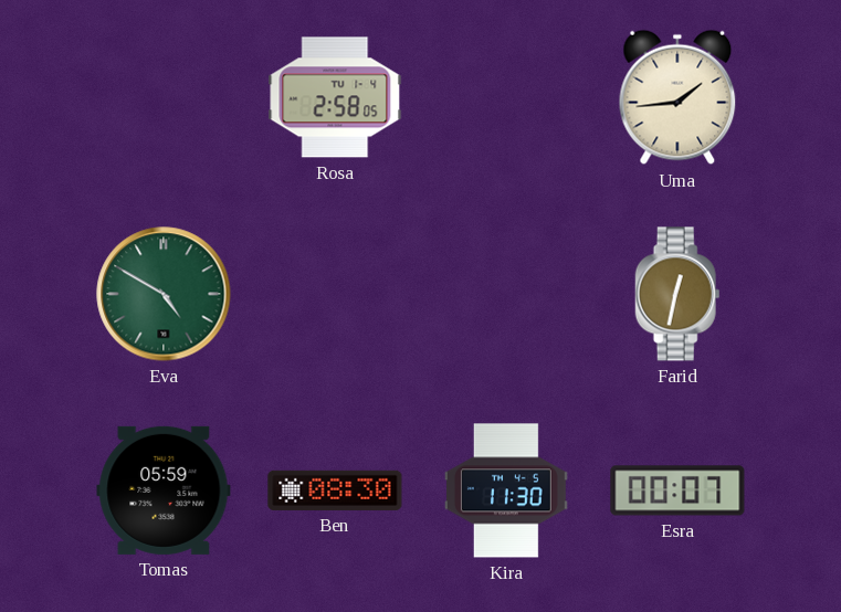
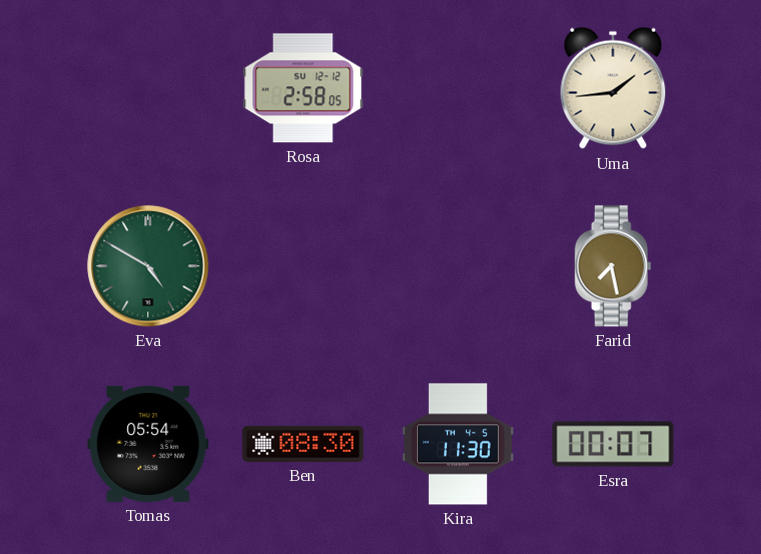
Rosa date: TU 1-4 -> SU 12-12 (303, 88)
Farid: 12:32 -> 7:28 (613, 266)
Tomas: 05:59 -> 05:54 (148, 444)
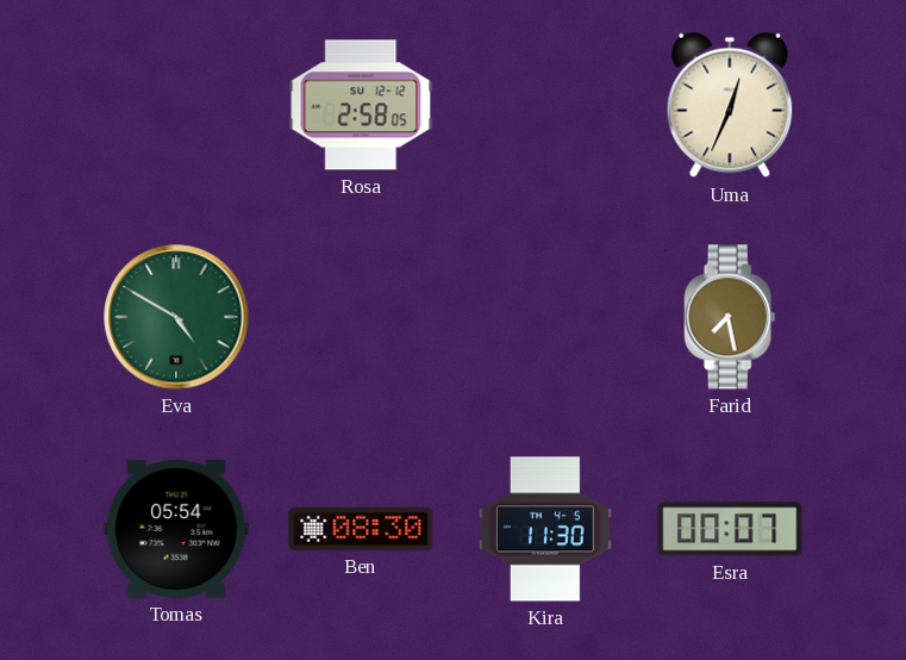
Uma: 1:44 -> 12:34 (730, 105)
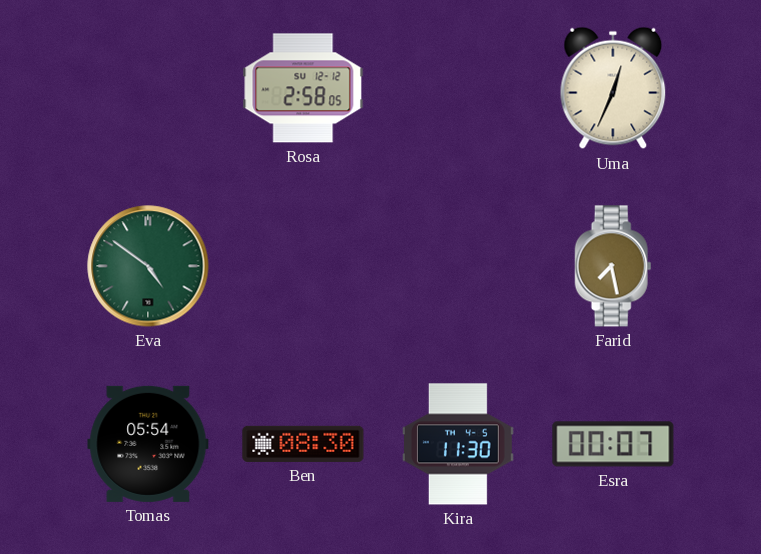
Eva: 4:50 -> 4:51 (148, 266)
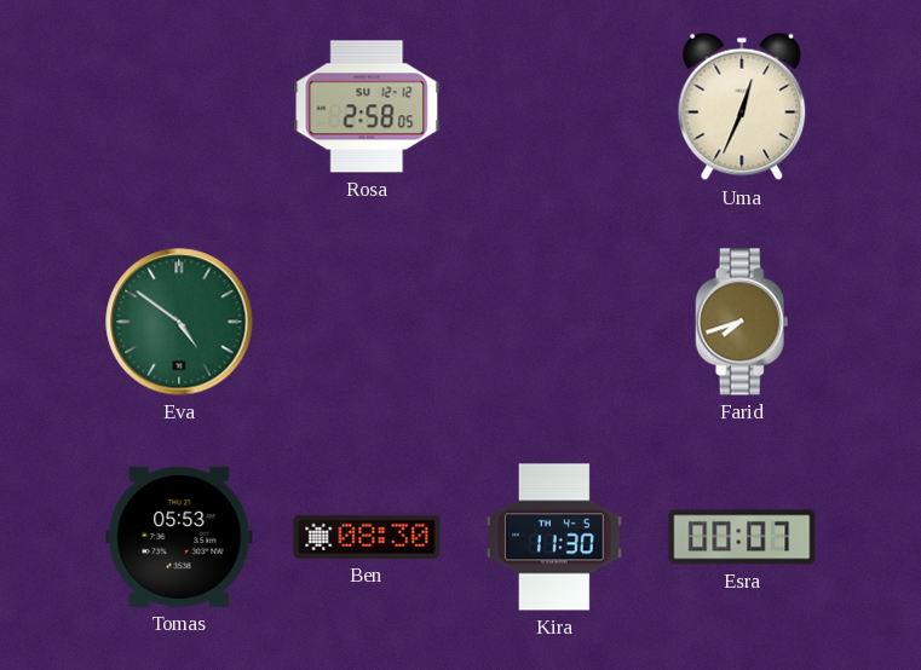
Farid: 7:28 -> 7:42 (742, 322)
Tomas: 05:54 -> 05:53 (179, 537)
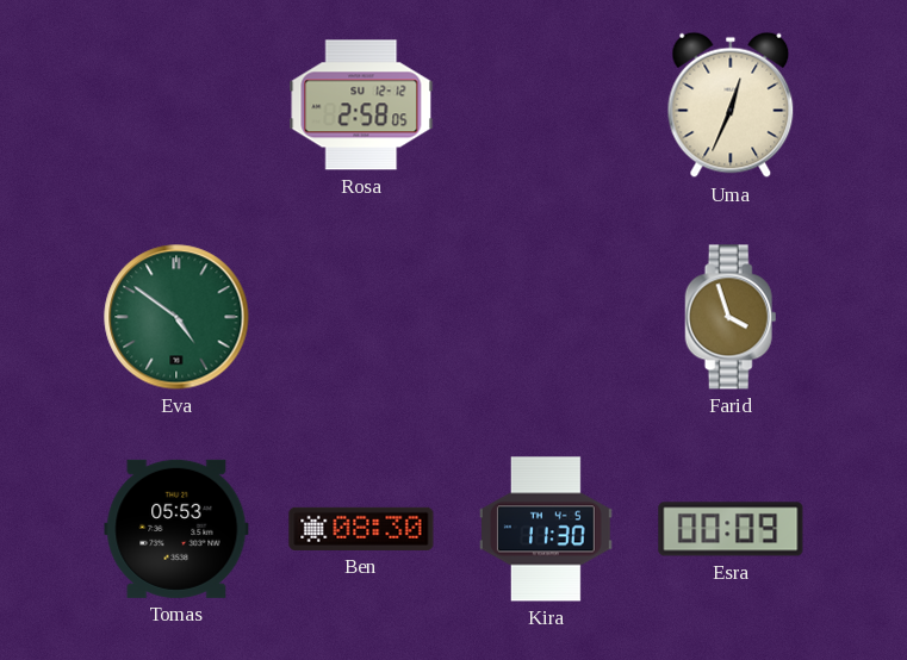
Farid: 7:42 -> 3:57 (731, 317)
Esra: 00:07 -> 00:09 (731, 529)
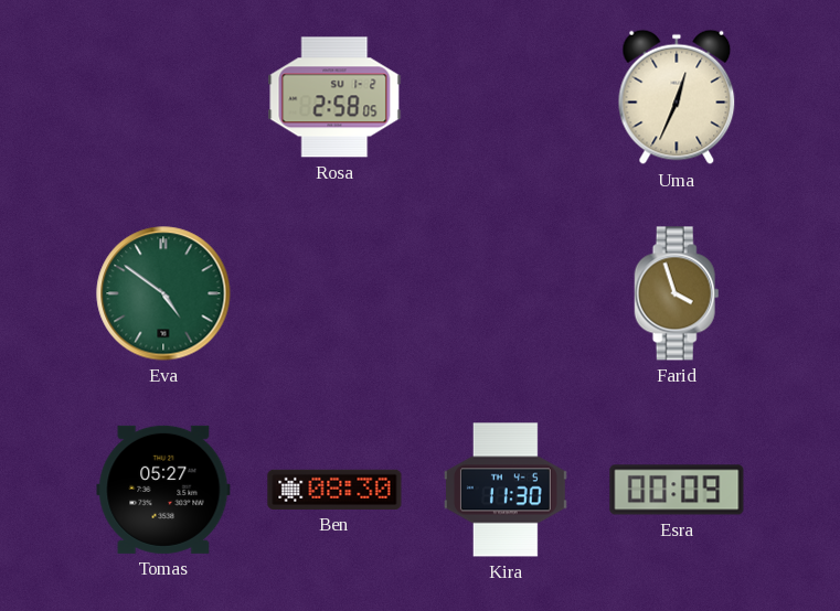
Rosa date: SU 12-12 -> SU 1-2 (334, 97)
Tomas: 05:53 -> 05:27 (163, 490)
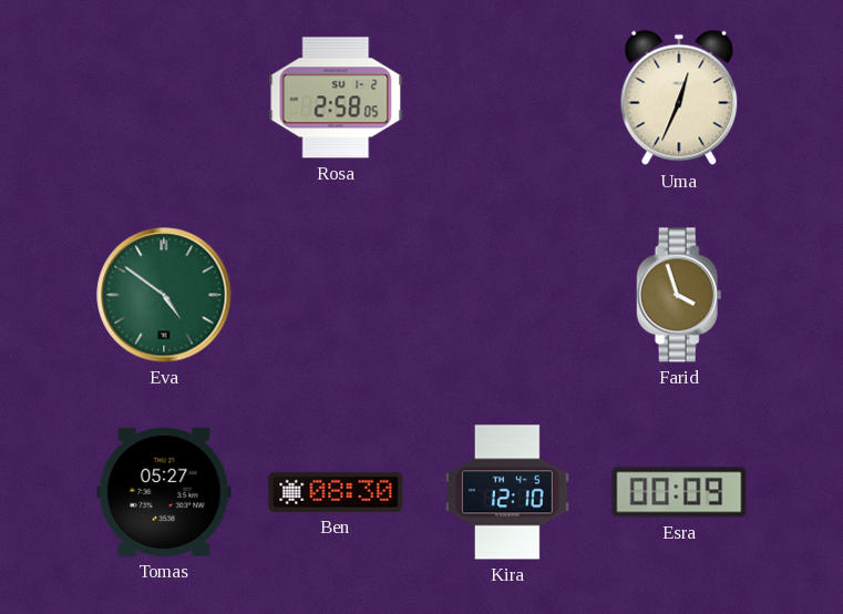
Kira: 11:30 -> 12:10 (507, 492)
